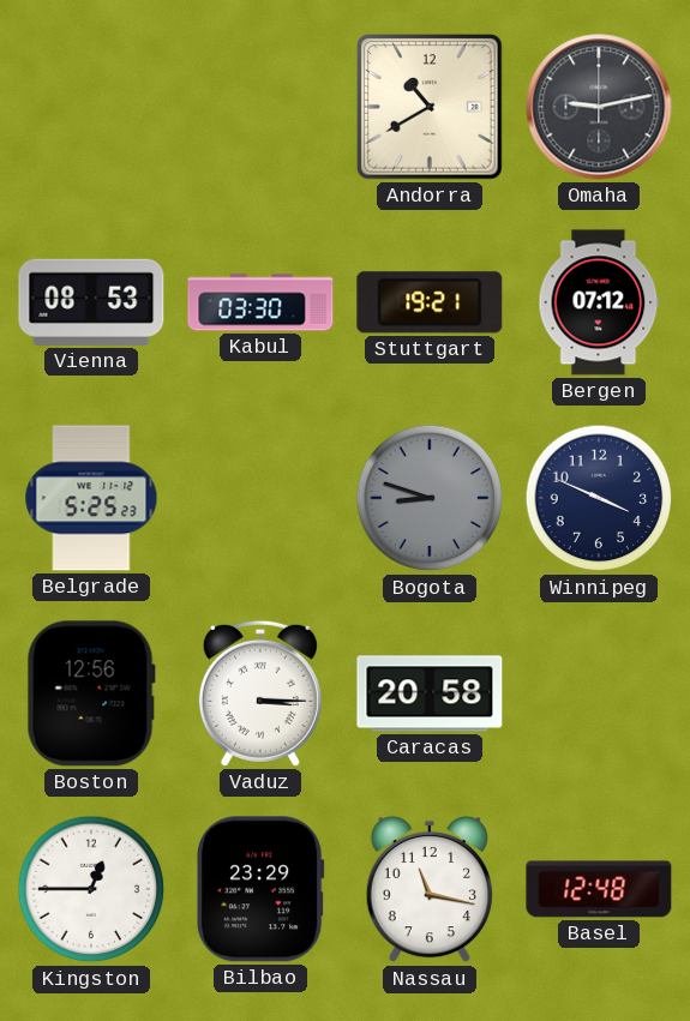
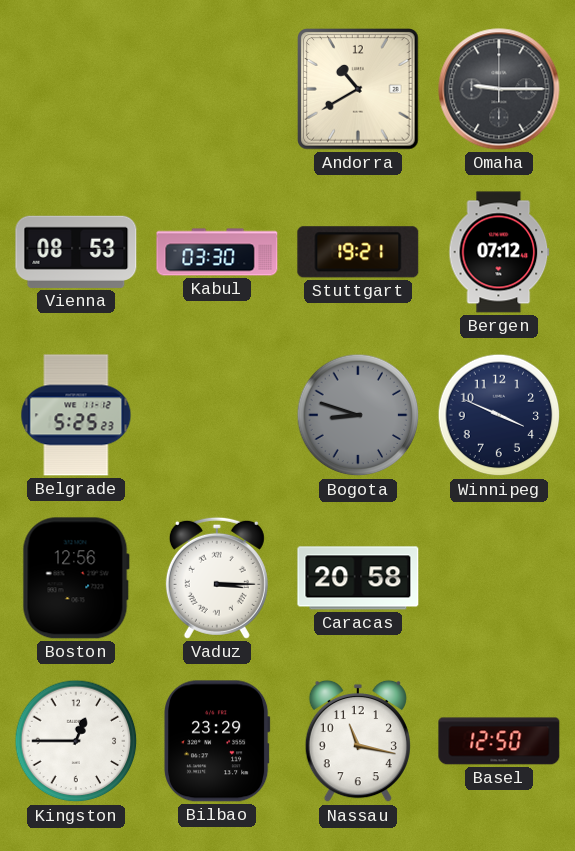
Omaha: 9:13 -> 9:15 (499, 89)
Basel: 12:48 -> 12:50 (499, 741)
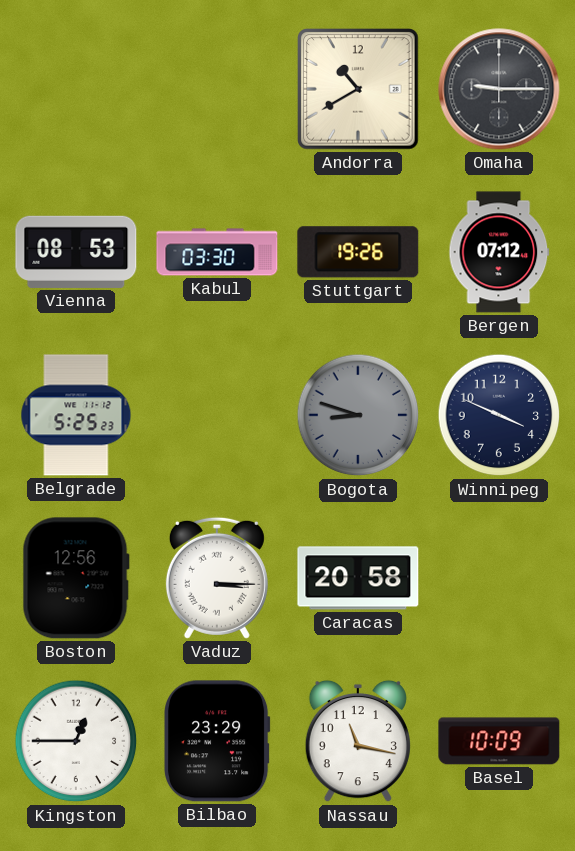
Stuttgart: 19:21 -> 19:26 (358, 252)
Basel: 12:50 -> 10:09 (499, 741)
